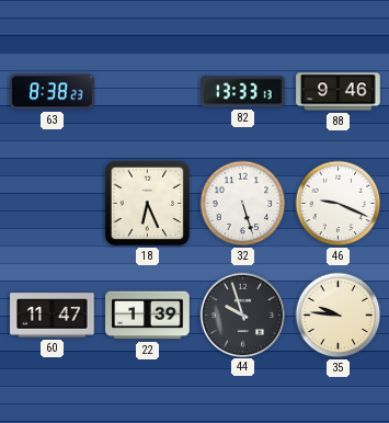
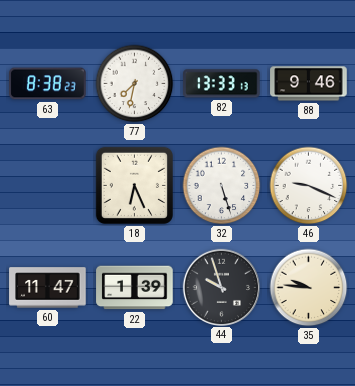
77: none -> 7:32 (135, 84)
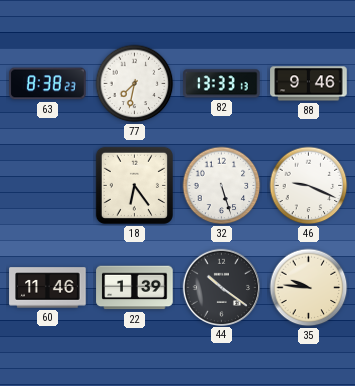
18: 6:26 -> 6:24 (134, 185)
60: 11:47 -> 11:46 (48, 288)
44: 9:57 -> 10:21 (221, 287)
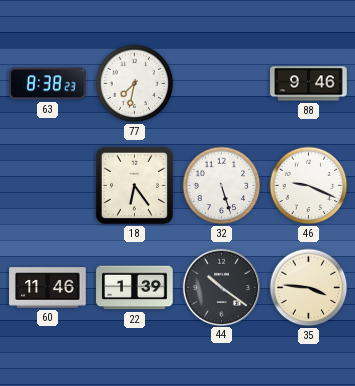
82: 13:33 -> none (222, 84)
35: 9:46 -> 3:46 (309, 288)
